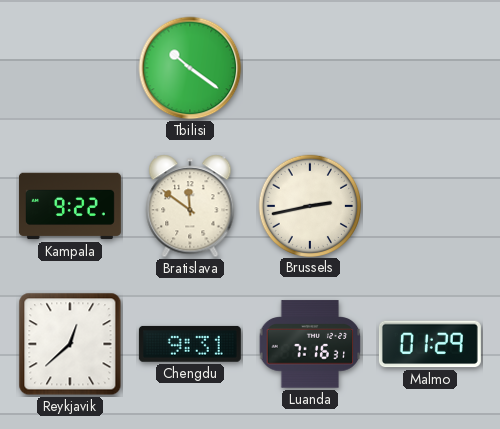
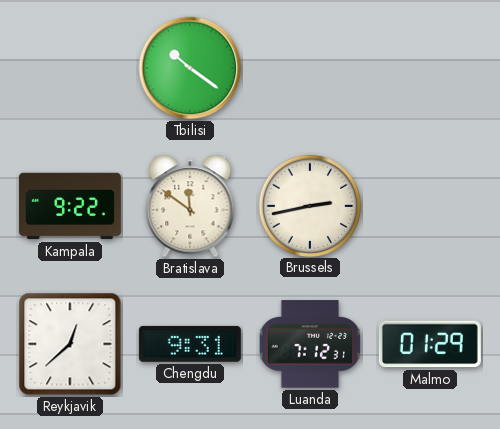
Luanda: 7:16 -> 7:12 (310, 344)
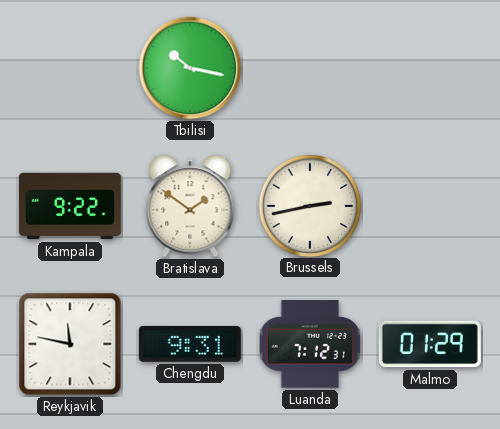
Tbilisi: 10:21 -> 10:17 (190, 68)
Bratislava: 11:51 -> 1:51 (190, 206)
Reykjavik: 12:38 -> 11:47 (70, 344)
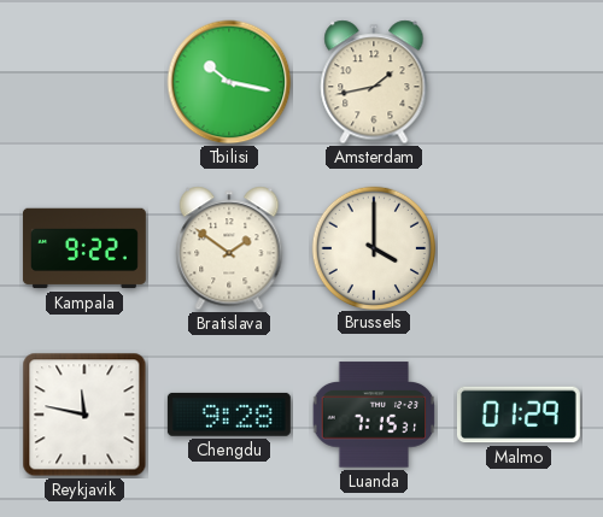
Amsterdam: none -> 1:43 (374, 82)
Brussels: 2:43 -> 4:00 (373, 247)
Chengdu: 9:31 -> 9:28 (229, 415)
Luanda: 7:12 -> 7:15 (374, 415)
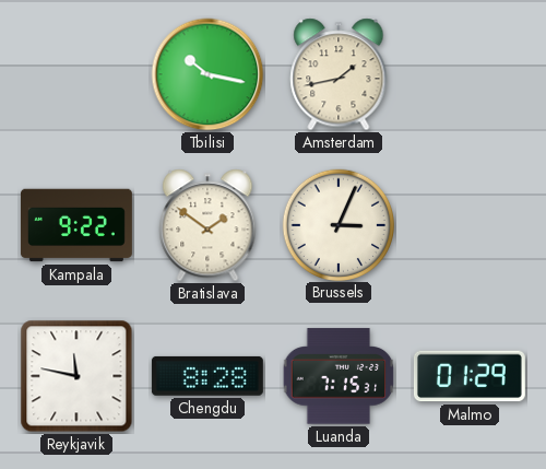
Brussels: 4:00 -> 3:04 (337, 224)
Chengdu: 9:28 -> 8:28 (207, 376)
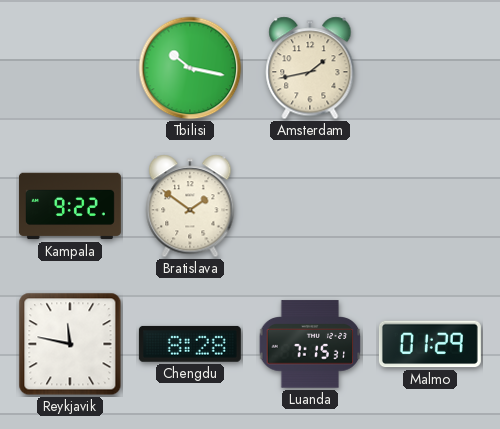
Brussels: 3:04 -> none (337, 224)
